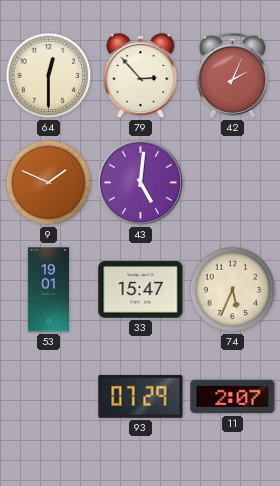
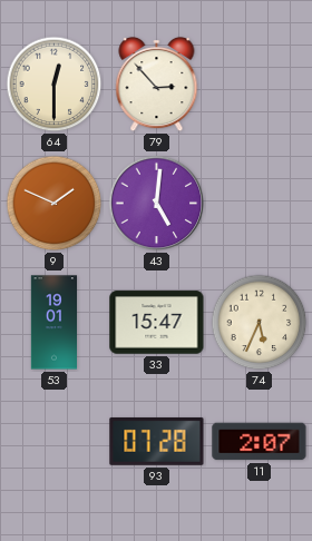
42: 2:04 -> none (232, 75)
93: 07:29 -> 07:28 (157, 441)
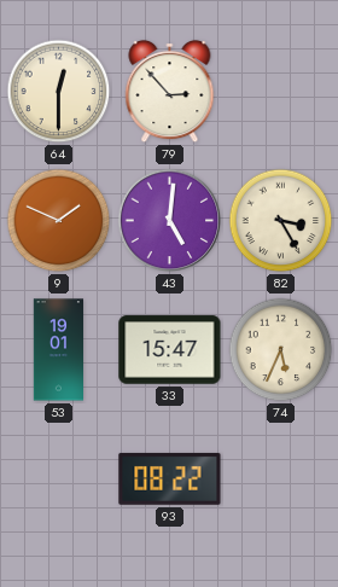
82: none -> 3:25 (281, 221)
93: 07:28 -> 08:22 (170, 478)
11: 2:07 -> none (260, 442)
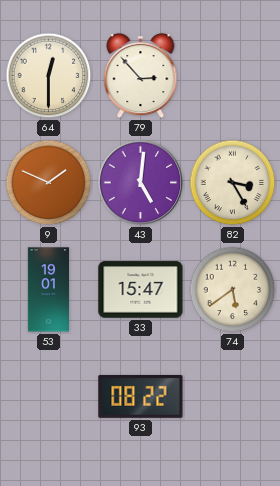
74: 5:34 -> 5:39 (233, 290)
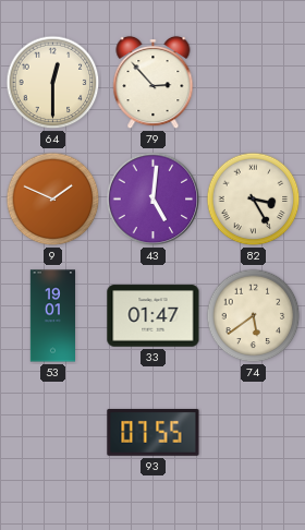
33: 15:47 -> 01:47 (154, 316)
93: 08:22 -> 07:55 (154, 432)
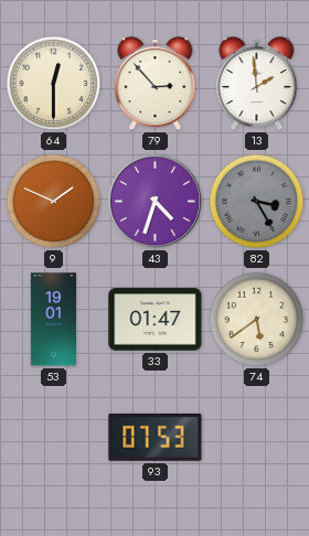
13: none -> 1:59 (257, 84)
43: 5:01 -> 4:33 (156, 202)
82 dial: cream -> grey (257, 202)
93: 07:55 -> 07:53 (156, 437)
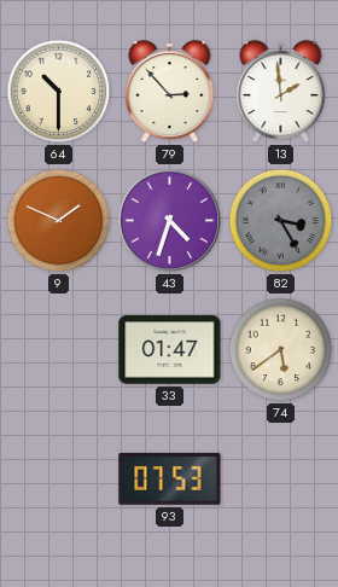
64: 12:30 -> 10:30 (59, 92)
53: 19:01 -> none (53, 320)
